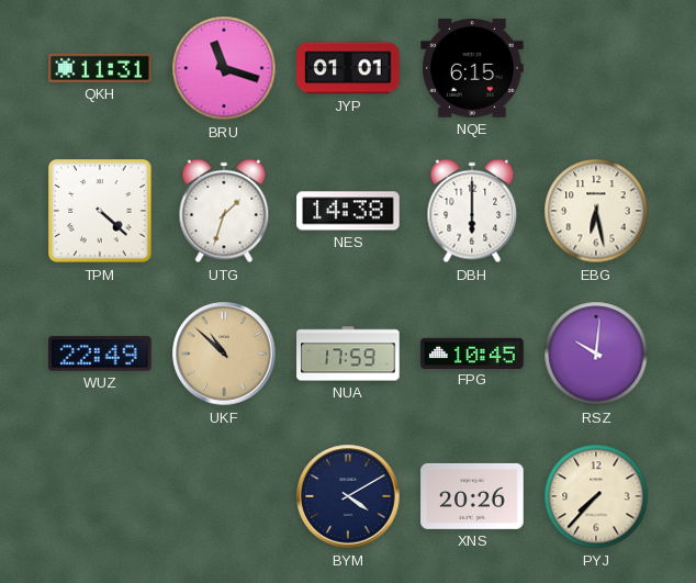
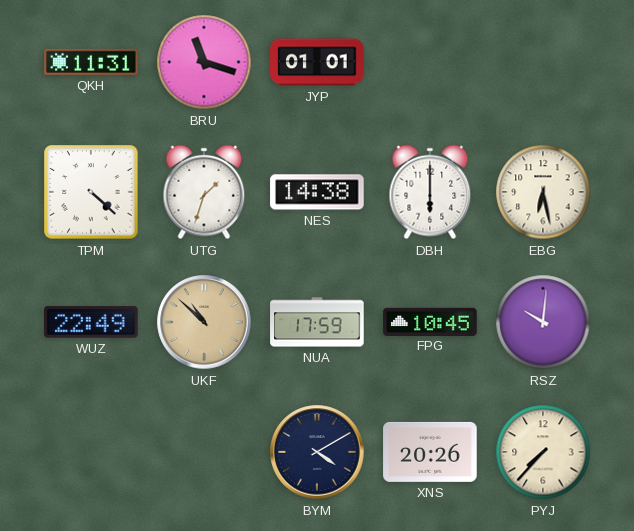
NQE: 6:15 -> none (472, 69)
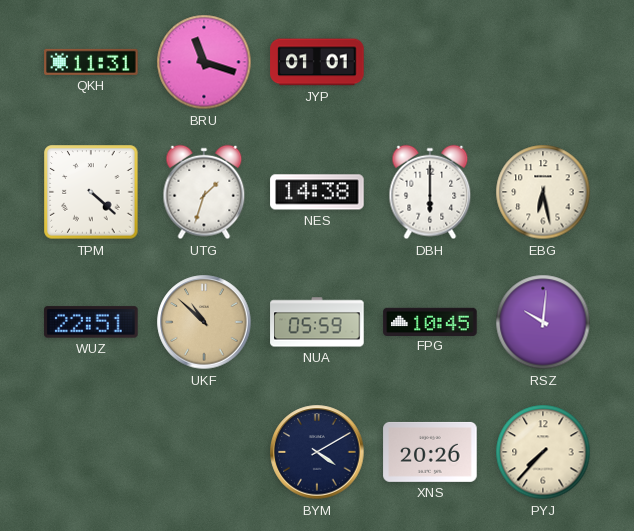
WUZ: 22:49 -> 22:51 (91, 322)
NUA: 17:59 -> 05:59 (317, 322)
